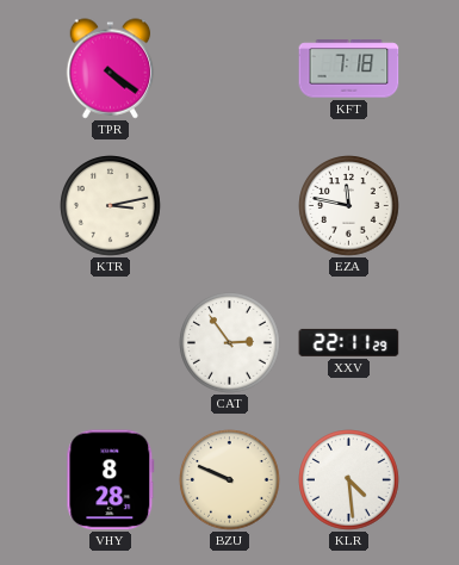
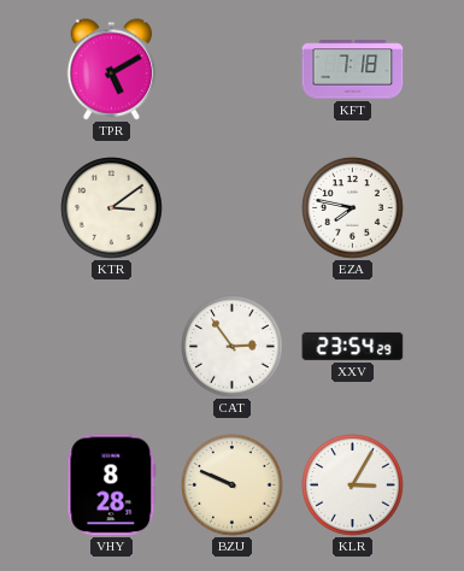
TPR: 4:21 -> 5:10 (112, 70)
KTR: 3:13 -> 3:09 (112, 208)
EZA: 11:47 -> 7:47 (353, 208)
XXV: 22:11 -> 23:54 (353, 346)
KLR: 4:29 -> 3:05 (353, 485)
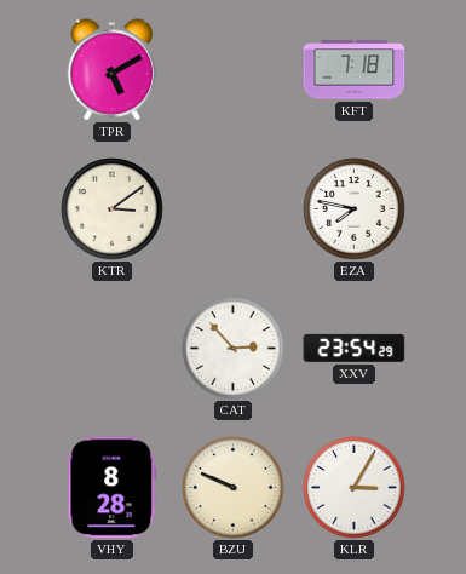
CAT: 2:54 -> 2:53 (234, 349)
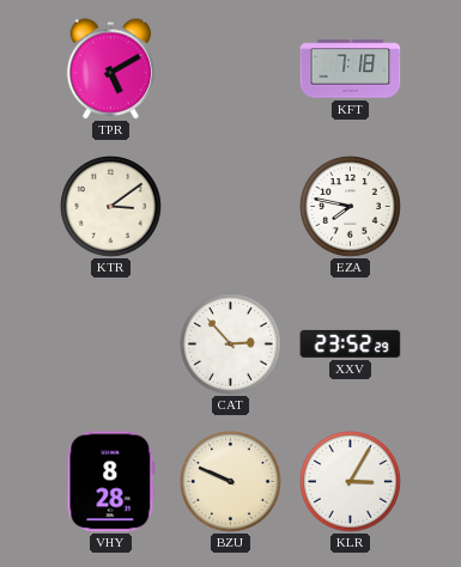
XXV: 23:54 -> 23:52 (351, 343)
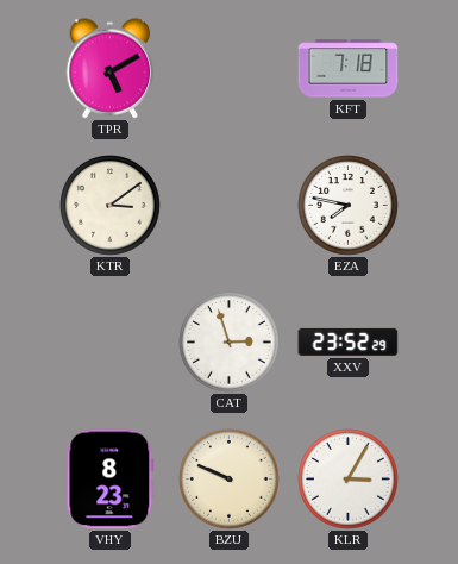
CAT: 2:53 -> 2:57 (230, 343)
VHY: 8:28 -> 8:23 (111, 480)
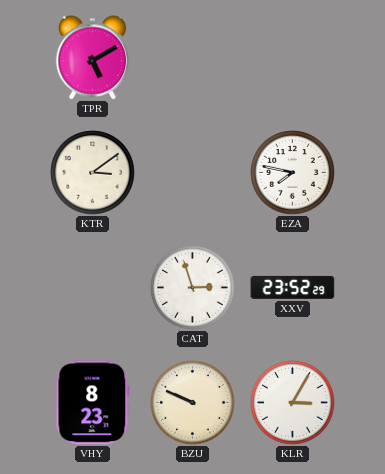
KFT: 7:18 -> none (349, 69)
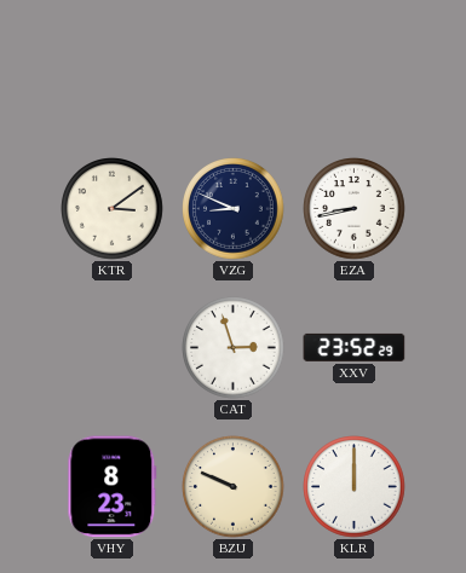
TPR: 5:10 -> none (93, 58)
VZG: none -> 8:49 (234, 209)
EZA: 7:47 -> 8:43 (355, 209)
KLR: 3:05 -> 12:00 (355, 487)
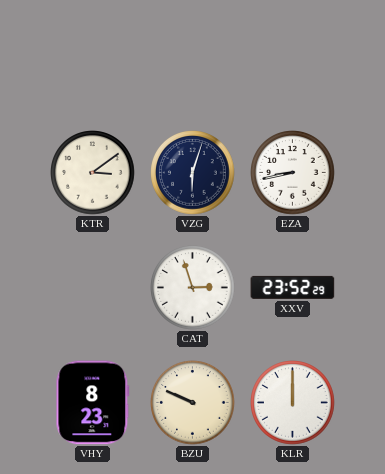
VZG: 8:49 -> 6:03 (193, 173)
